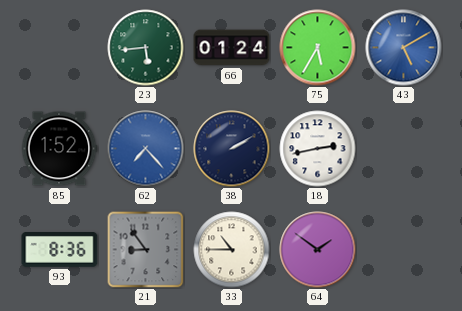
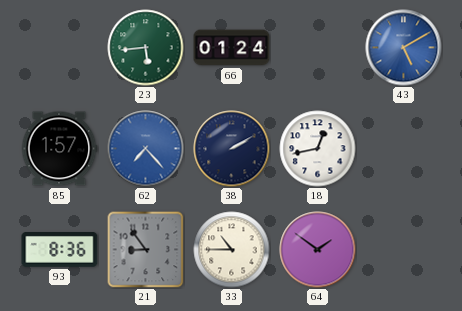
75: 5:35 -> none (318, 48)
85: 1:52 -> 1:57 (59, 149)
18: 2:43 -> 12:43 (318, 149)
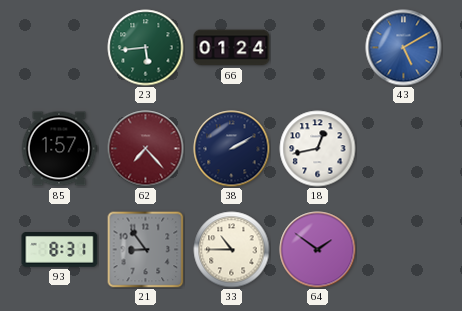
62 dial: blue -> burgundy (146, 149)
93: 8:36 -> 8:31 (60, 250)
